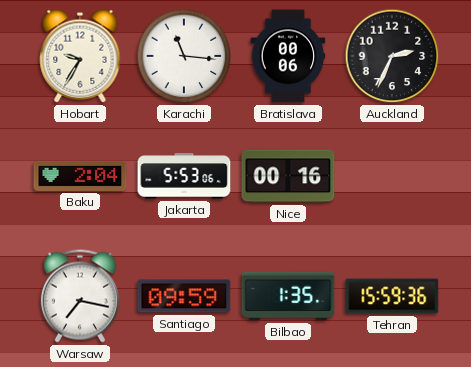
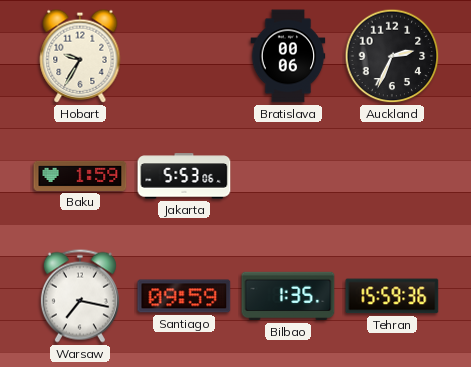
Karachi: 11:16 -> none (184, 56)
Baku: 2:04 -> 1:59 (80, 176)
Nice: 00:16 -> none (288, 176)
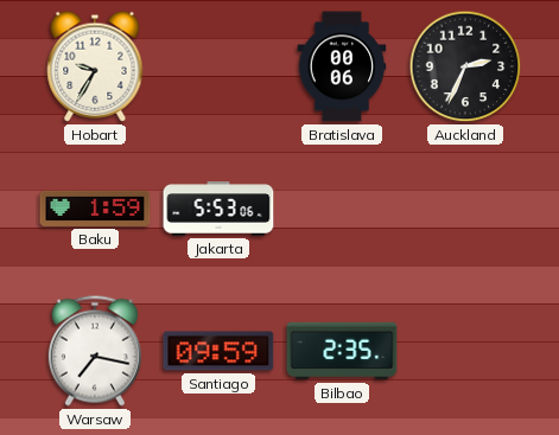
Bilbao: 1:35 -> 2:35 (342, 351)
Tehran: 15:59 -> none (392, 296)
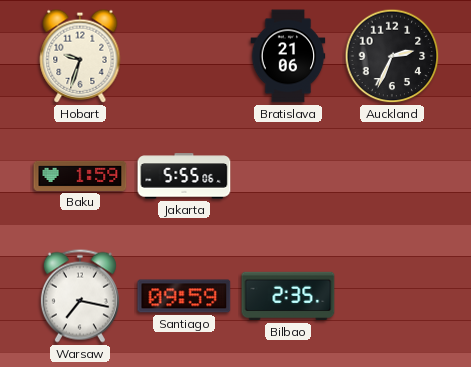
Hobart: 9:35 -> 9:33 (80, 56)
Bratislava: 00:06 -> 21:06 (288, 56)
Jakarta: 5:53 -> 5:55 (184, 176)
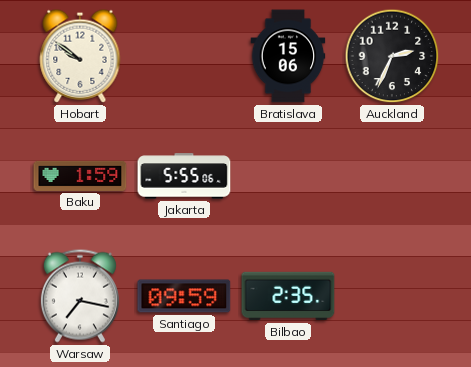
Hobart: 9:33 -> 9:51 (80, 56)
Bratislava: 21:06 -> 15:06 (288, 56)
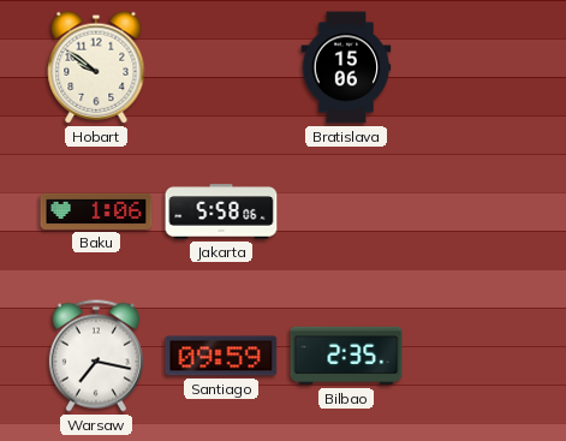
Auckland: 2:34 -> none (392, 56)
Baku: 1:59 -> 1:06 (96, 211)
Jakarta: 5:55 -> 5:58 (221, 211)
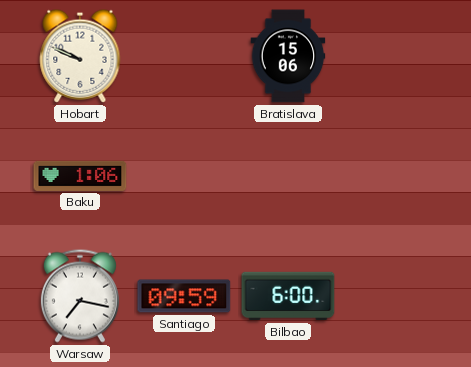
Hobart: 9:51 -> 9:49 (80, 56)
Jakarta: 5:58 -> none (221, 211)
Bilbao: 2:35 -> 6:00 (288, 296)
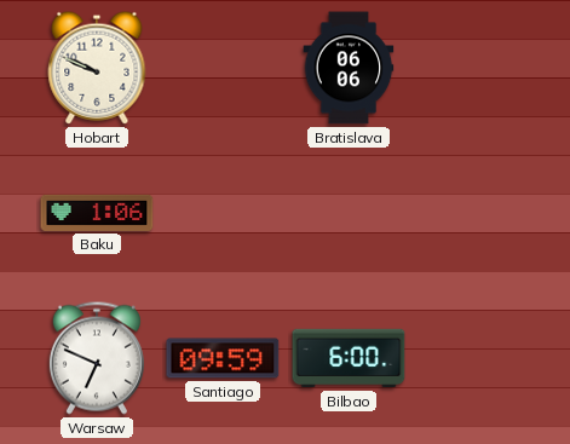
Bratislava: 15:06 -> 06:06 (349, 68)
Warsaw: 7:17 -> 6:49 (97, 358)
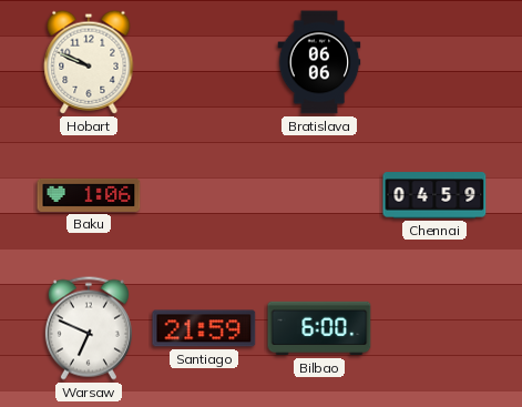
Chennai: none -> 04:59 (434, 195)
Santiago: 09:59 -> 21:59 (204, 328)
